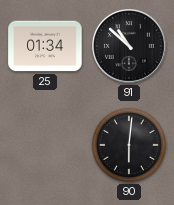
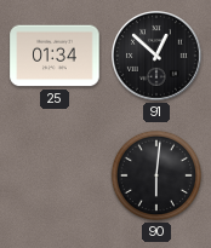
91: 10:52 -> 12:52 (158, 57)
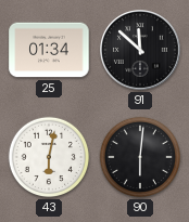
91: 12:52 -> 11:52 (141, 51)
43: none -> 6:02 (49, 157)
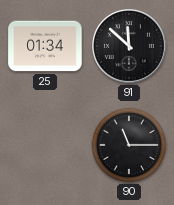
43: 6:02 -> none (49, 157)
90: 6:01 -> 11:15 (129, 145)
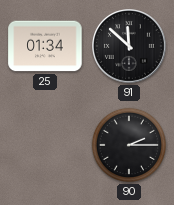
90: 11:15 -> 2:15 (129, 145)
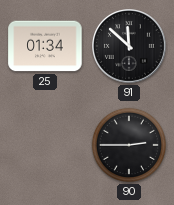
90: 2:15 -> 2:45 (129, 145)
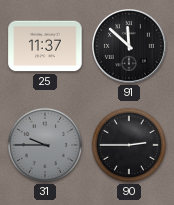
25: 01:34 -> 11:37 (45, 46)
31: none -> 9:45 (45, 145)
